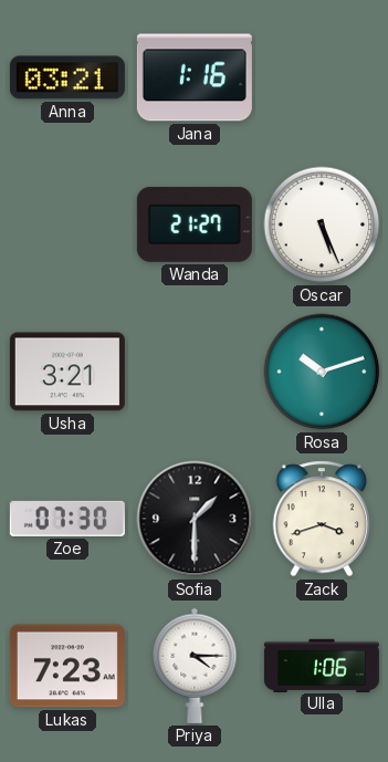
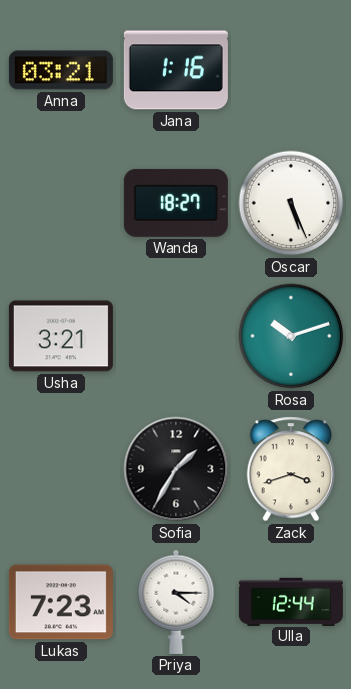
Wanda: 21:27 -> 18:27 (176, 203)
Zoe: 07:30 -> none (67, 519)
Sofia: 1:30 -> 1:35 (176, 469)
Ulla: 1:06 -> 12:44 (291, 601)
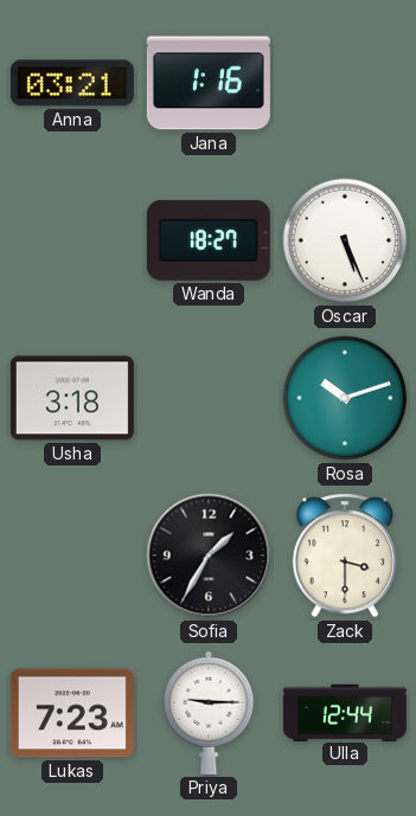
Usha: 3:21 -> 3:18 (72, 398)
Zack: 3:42 -> 3:30 (345, 555)
Priya: 4:15 -> 9:15 (209, 713)
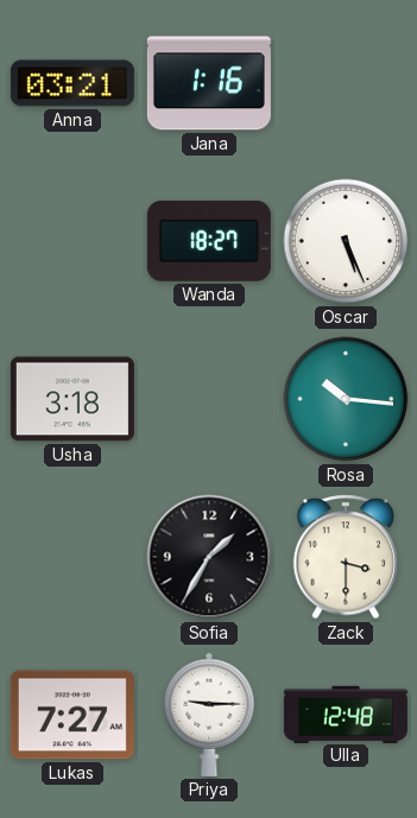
Rosa: 10:12 -> 10:16 (346, 399)
Lukas: 7:23 -> 7:27 (72, 715)
Ulla: 12:44 -> 12:48 (346, 714)
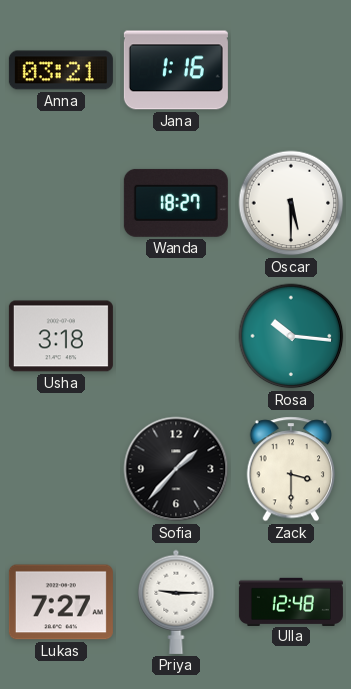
Oscar: 5:26 -> 5:30 (291, 203)
Sofia: 1:35 -> 1:37 (176, 469)
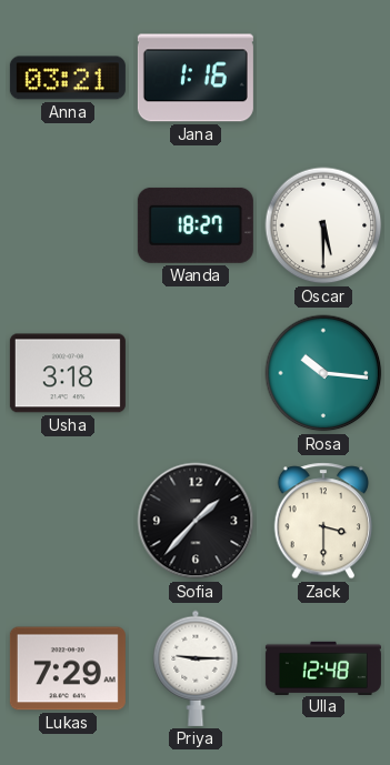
Lukas: 7:27 -> 7:29 (68, 668)
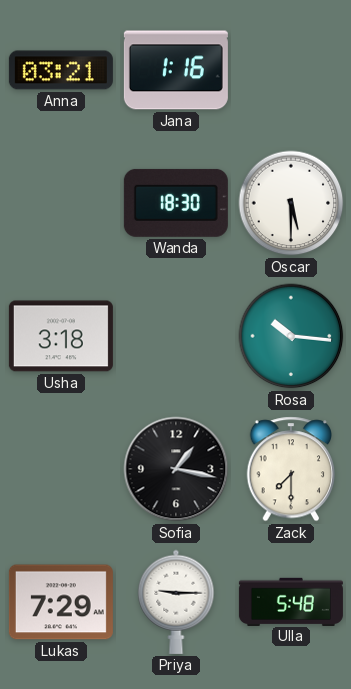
Wanda: 18:27 -> 18:30 (176, 203)
Sofia: 1:37 -> 1:17 (176, 469)
Zack: 3:30 -> 7:30 (291, 469)
Ulla: 12:48 -> 5:48 (291, 601)
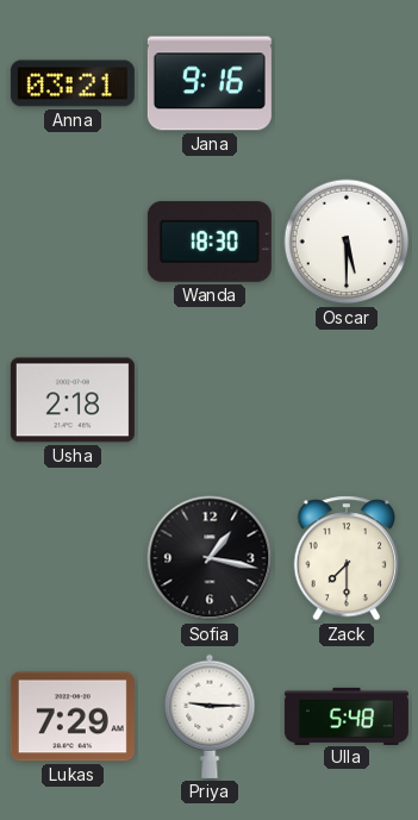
Jana: 1:16 -> 9:16 (210, 83)
Usha: 3:18 -> 2:18 (73, 400)
Rosa: 10:16 -> none (291, 336)
